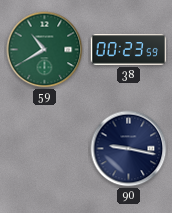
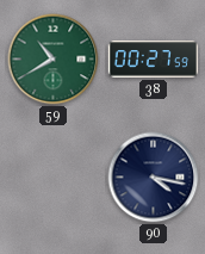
38: 00:23 -> 00:27 (154, 60)
90: 9:17 -> 4:17 (154, 178)
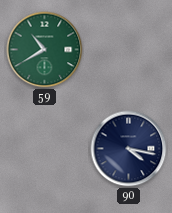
38: 00:27 -> none (154, 60)
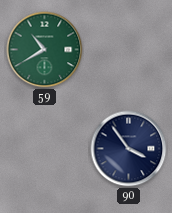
90: 4:17 -> 3:54 (129, 149)
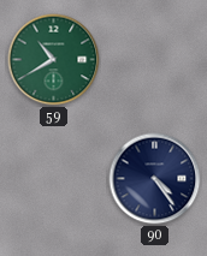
90: 3:54 -> 4:24 (155, 179)
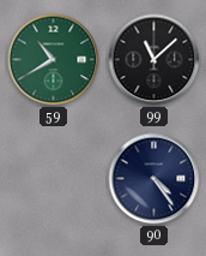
99: none -> 11:08 (154, 60)
